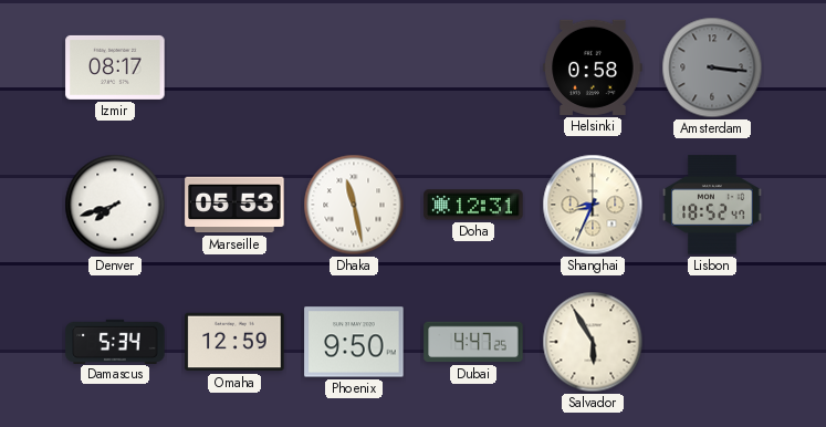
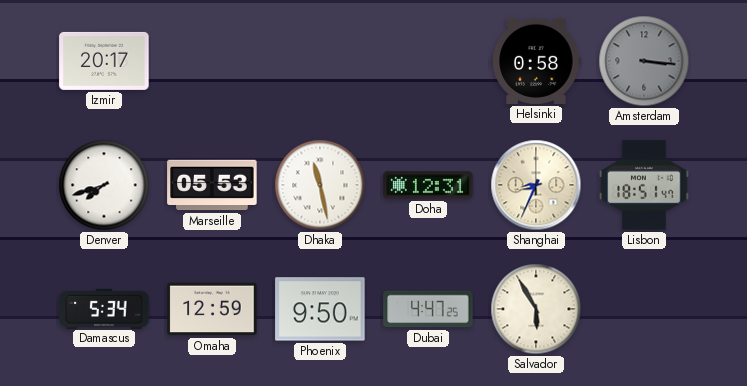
Izmir: 08:17 -> 20:17 (104, 61)
Lisbon: 18:52 -> 18:51 (644, 185)
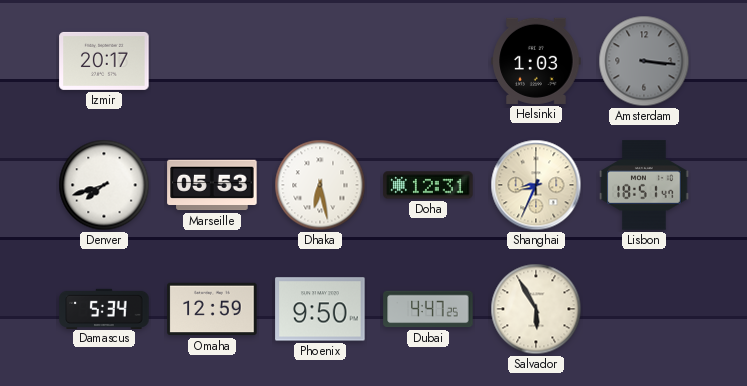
Helsinki: 0:58 -> 1:03 (536, 61)
Dhaka: 11:28 -> 6:28 (320, 185)
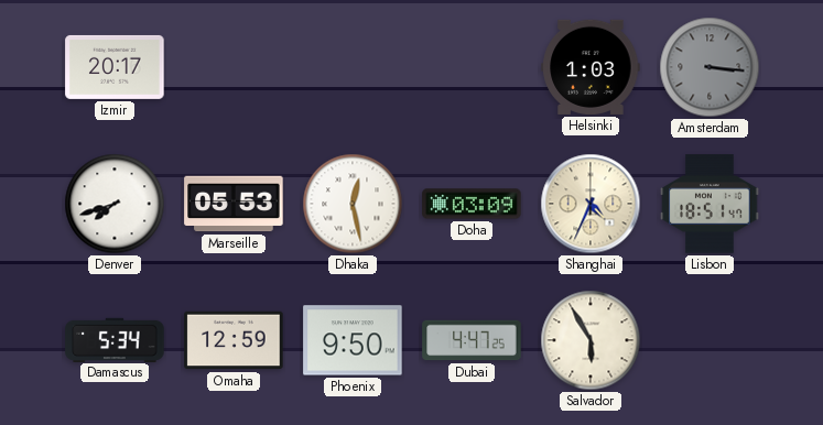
Dhaka: 6:28 -> 12:28 (353, 204)
Doha: 12:31 -> 03:09 (472, 204)
Shanghai: 8:34 -> 4:34 (591, 204)
